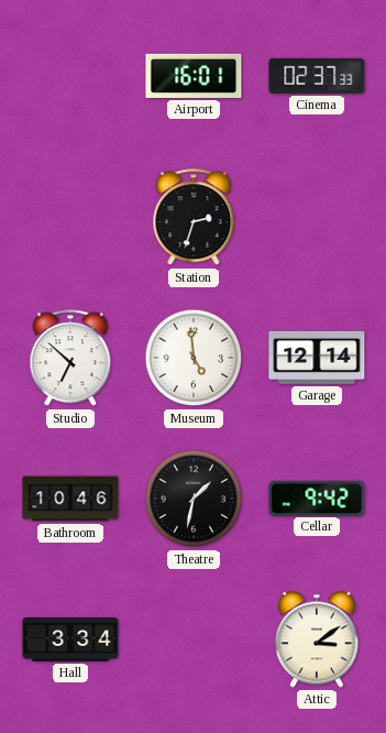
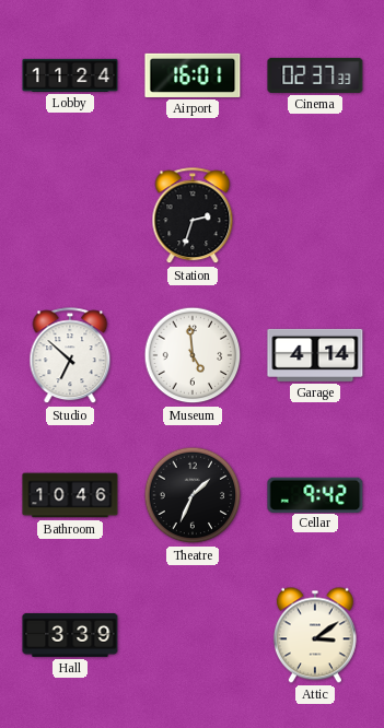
Lobby: none -> 11:24 (70, 75)
Garage: 12:14 -> 4:14 (315, 355)
Theatre: 1:32 -> 1:34 (193, 495)
Hall: 3:34 -> 3:39 (70, 635)
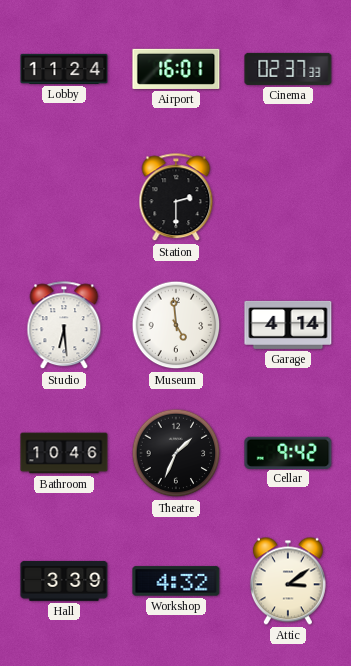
Station: 2:33 -> 2:30 (176, 198)
Studio: 6:52 -> 6:29 (64, 326)
Workshop: none -> 4:32 (176, 581)
